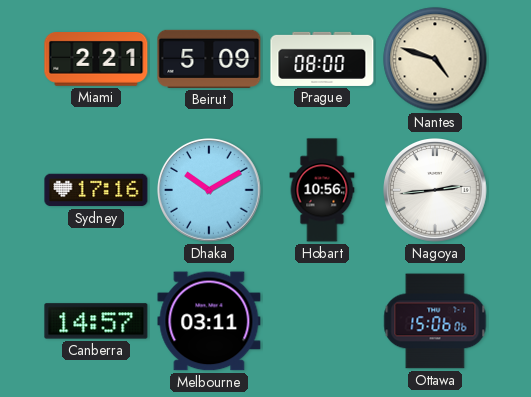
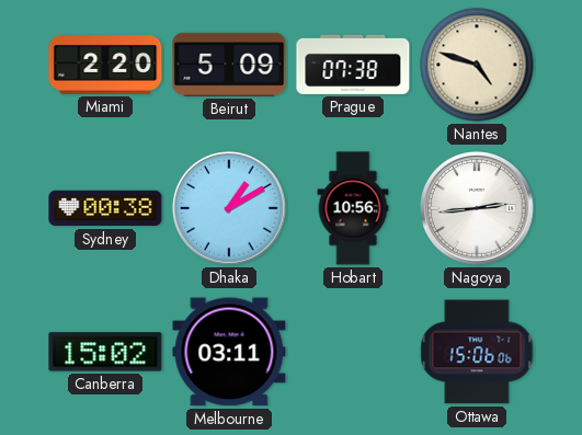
Miami: 2:21 -> 2:20 (105, 66)
Prague: 08:00 -> 07:38 (353, 65)
Sydney: 17:16 -> 00:38 (105, 208)
Dhaka: 10:10 -> 1:10 (230, 209)
Canberra: 14:57 -> 15:02 (105, 352)
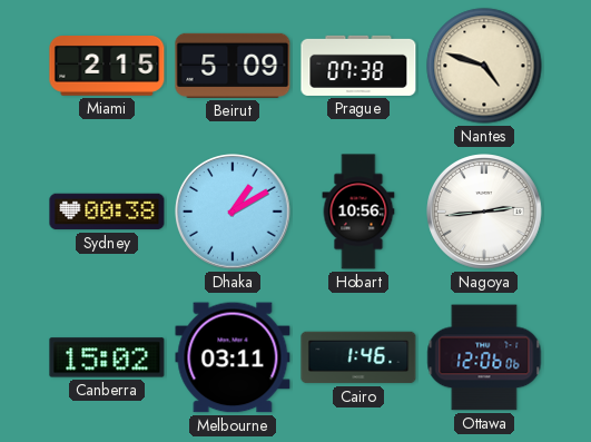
Miami: 2:20 -> 2:15 (107, 67)
Cairo: none -> 1:46 (358, 357)
Ottawa: 15:06 -> 12:06 (484, 357)
